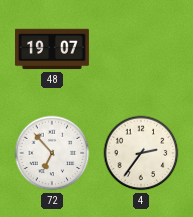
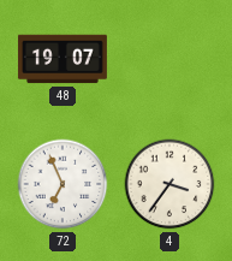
72: 6:53 -> 6:56 (63, 184)
4: 2:36 -> 3:36 (169, 184)
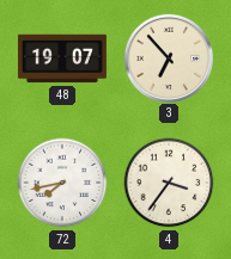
3: none -> 6:53 (168, 57)
72: 6:56 -> 7:43 (62, 183)
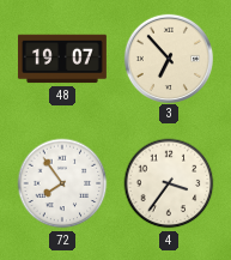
72: 7:43 -> 7:54 (62, 183)
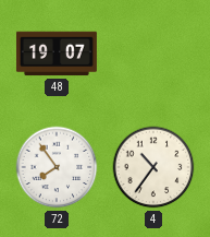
3: 6:53 -> none (168, 58)
4: 3:36 -> 10:36 (153, 167)
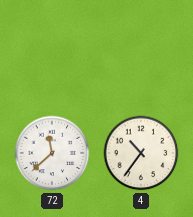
48: 19:07 -> none (57, 54)
72: 7:54 -> 11:38 (52, 153)
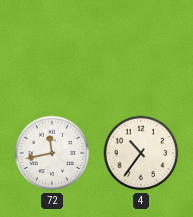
72: 11:38 -> 11:43 (52, 153)
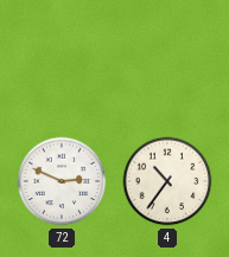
72: 11:43 -> 2:49 (62, 181)
